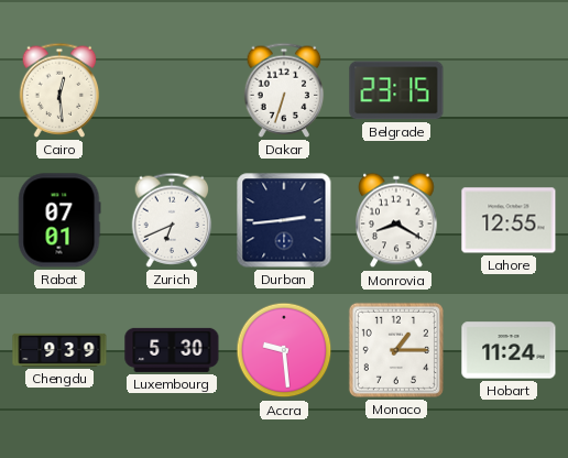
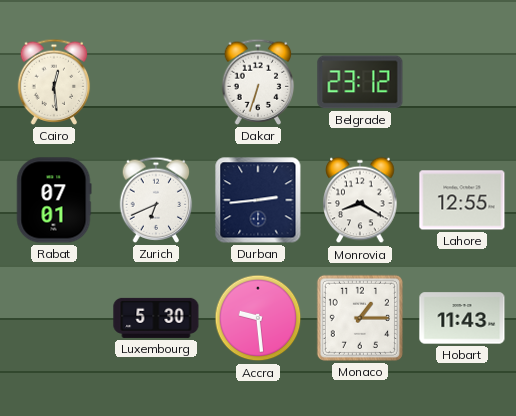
Belgrade: 23:15 -> 23:12 (360, 82)
Chengdu: 9:39 -> none (59, 350)
Hobart: 11:24 -> 11:43 (462, 318)
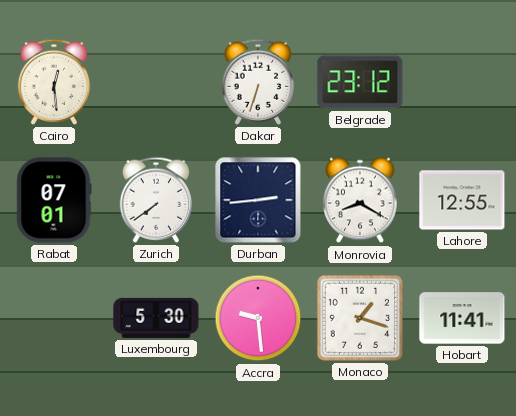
Zurich: 6:41 -> 7:39 (156, 200)
Monaco: 1:15 -> 1:18 (360, 318)
Hobart: 11:43 -> 11:41 (462, 318)
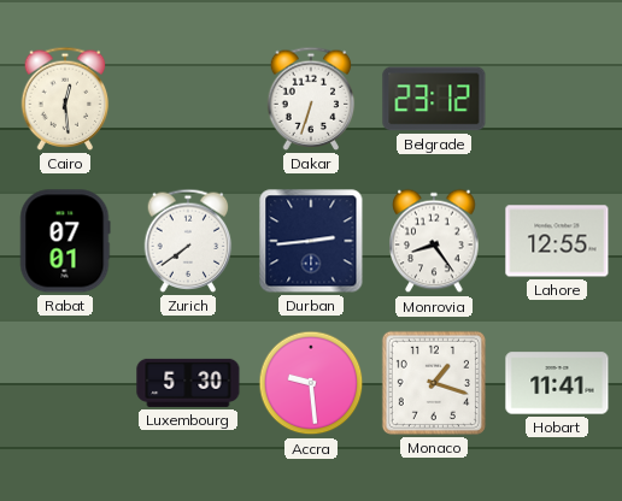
Monrovia: 8:20 -> 8:24 (434, 241)
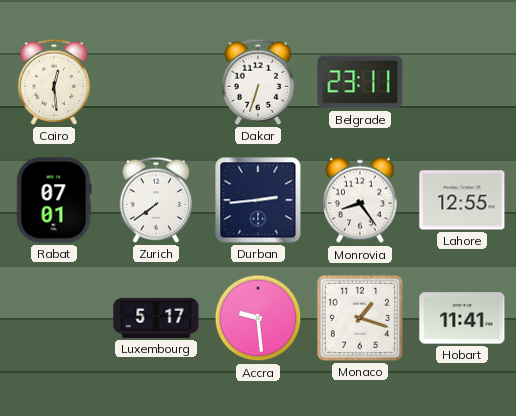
Belgrade: 23:12 -> 23:11 (360, 82)
Luxembourg: 5:30 -> 5:17 (156, 318)
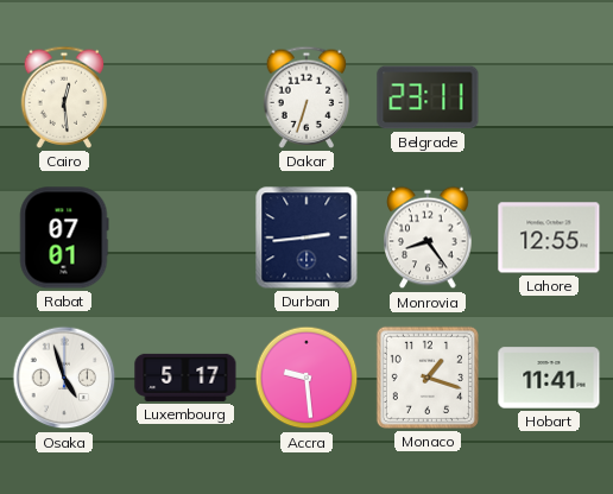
Zurich: 7:39 -> none (156, 200)
Osaka: none -> 4:57 (64, 378)
